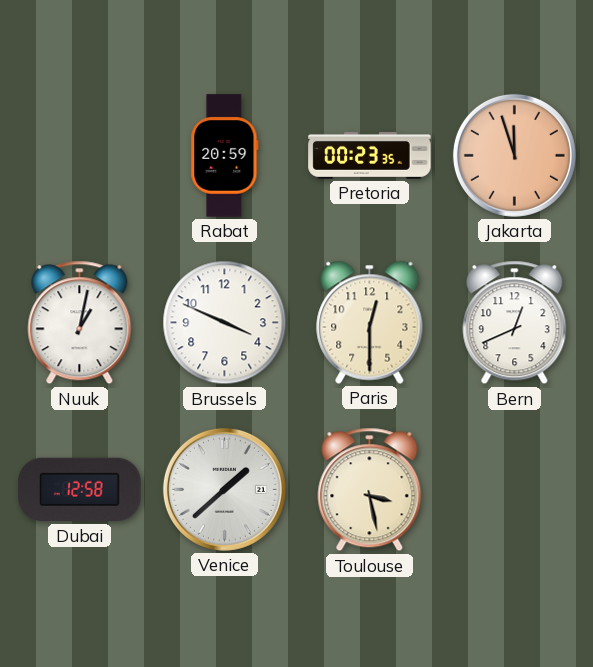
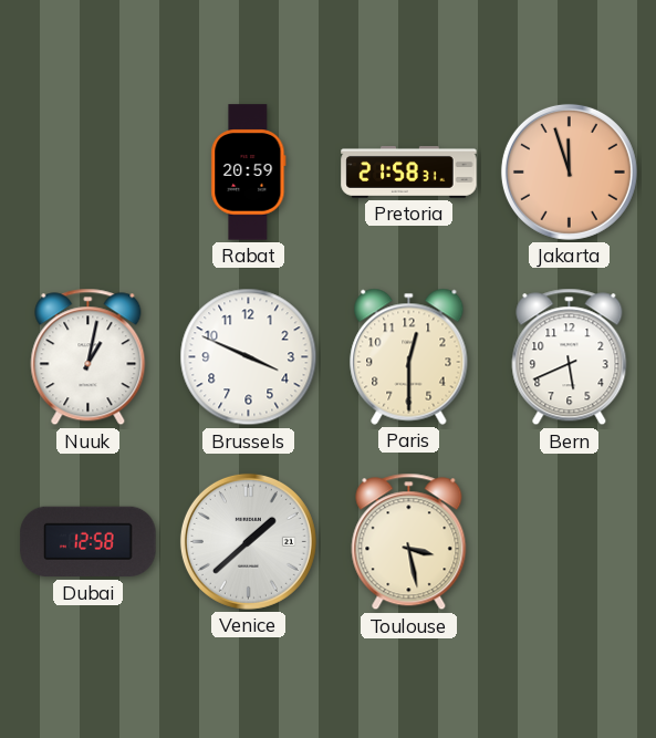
Pretoria: 00:23 -> 21:58 (409, 171)
Bern: 12:41 -> 5:41 (570, 357)
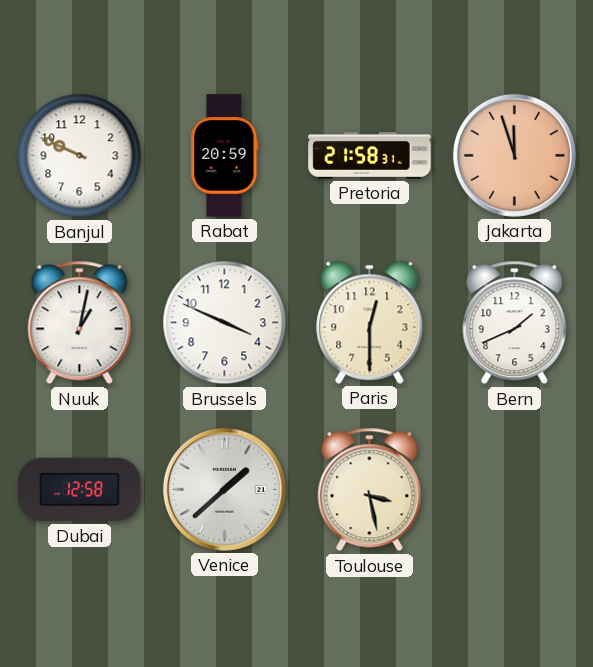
Banjul: none -> 9:49 (80, 156)
Bern: 5:41 -> 1:41 (515, 323)
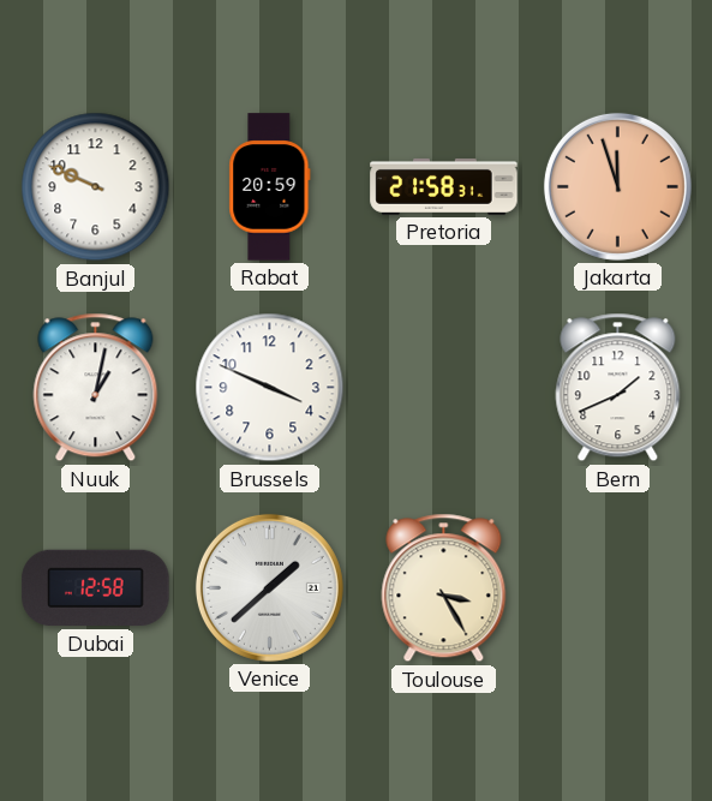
Paris: 12:30 -> none (370, 322)
Toulouse: 3:28 -> 3:25 (444, 588)
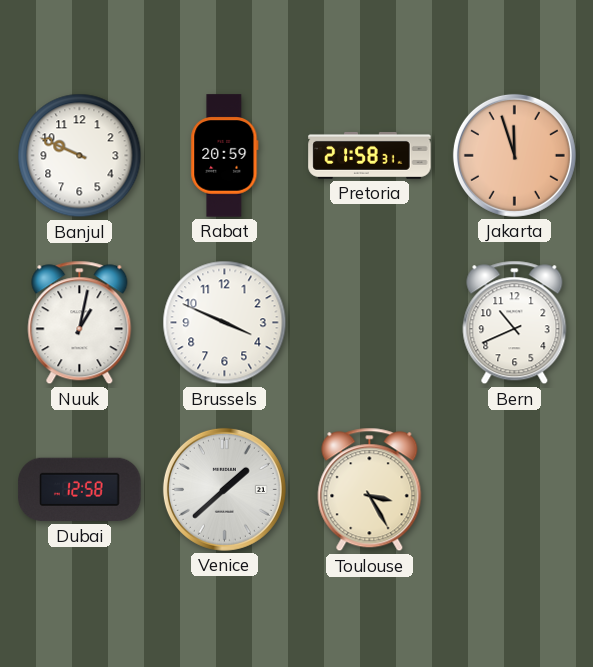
Bern: 1:41 -> 10:41 (515, 323)
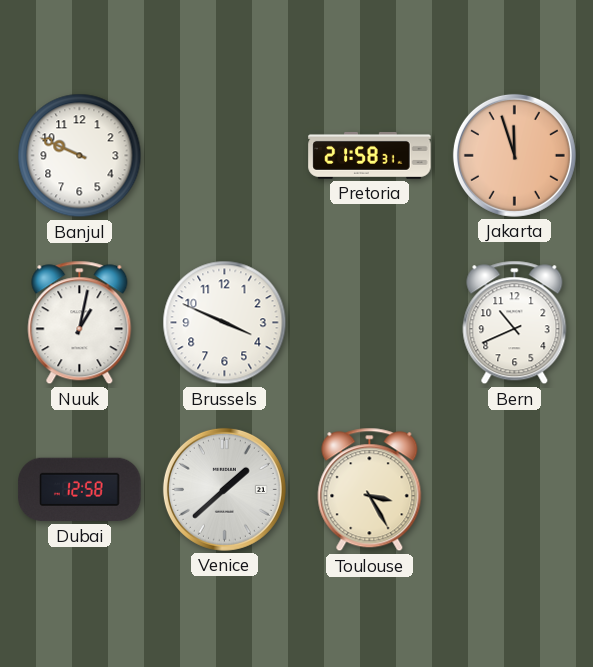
Rabat: 20:59 -> none (225, 156)
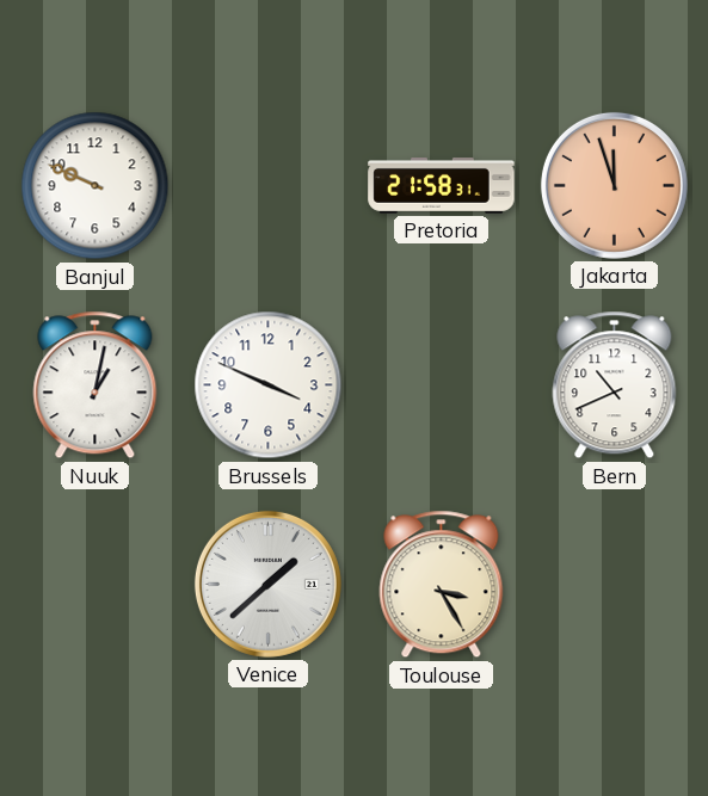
Dubai: 12:58 -> none (80, 490)
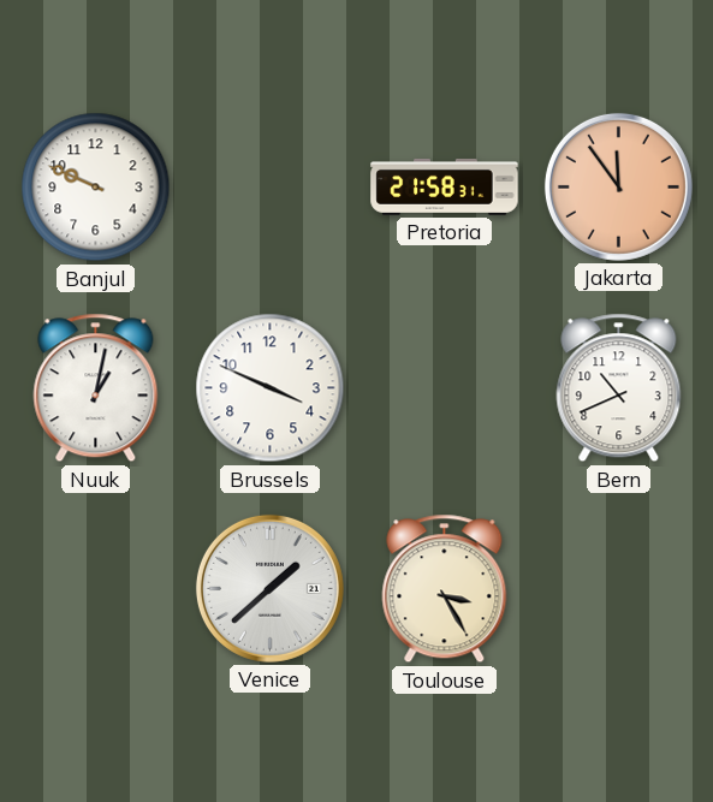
Jakarta: 11:57 -> 11:54 (618, 186)
